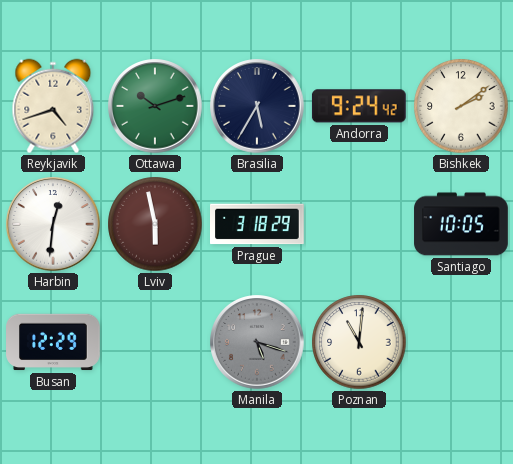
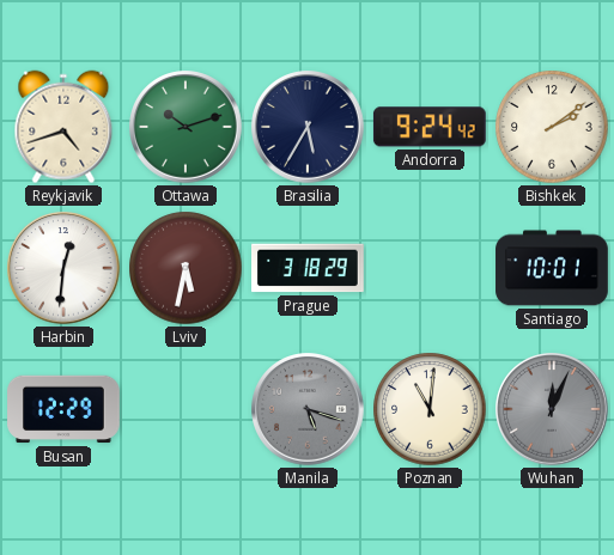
Lviv: 5:58 -> 5:32 (186, 268)
Santiago: 10:05 -> 10:01 (552, 268)
Wuhan: none -> 12:04 (552, 409)
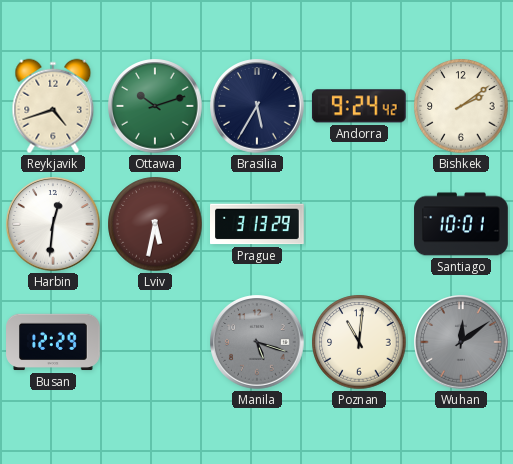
Prague: 3:18 -> 3:13 (258, 224)
Wuhan: 12:04 -> 12:09 (461, 342)
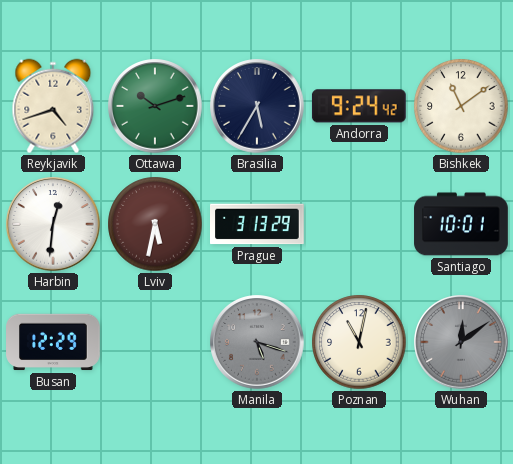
Bishkek: 2:09 -> 11:09 (461, 106)
Poznan: 11:01 -> 11:02 (359, 342)
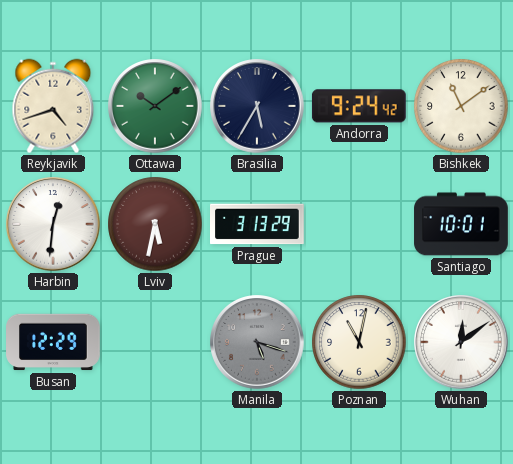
Ottawa: 10:12 -> 10:09 (155, 106)
Wuhan dial: grey -> white (461, 342)
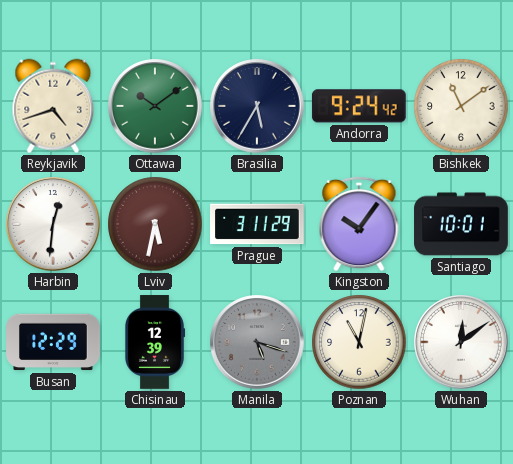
Prague: 3:13 -> 3:11 (258, 224)
Kingston: none -> 10:06 (359, 224)
Chisinau: none -> 12:39 (155, 342)
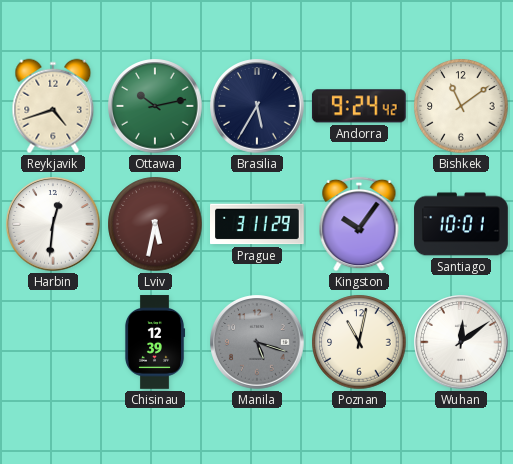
Ottawa: 10:09 -> 10:13 (155, 106)
Busan: 12:29 -> none (53, 342)
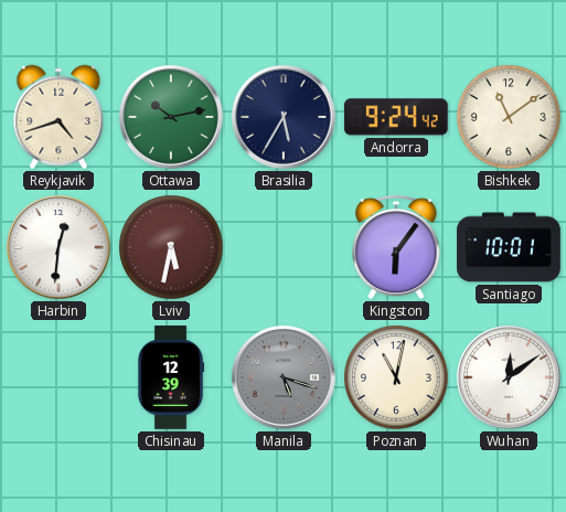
Prague: 3:11 -> none (258, 224)
Kingston: 10:06 -> 6:06 (396, 247)
